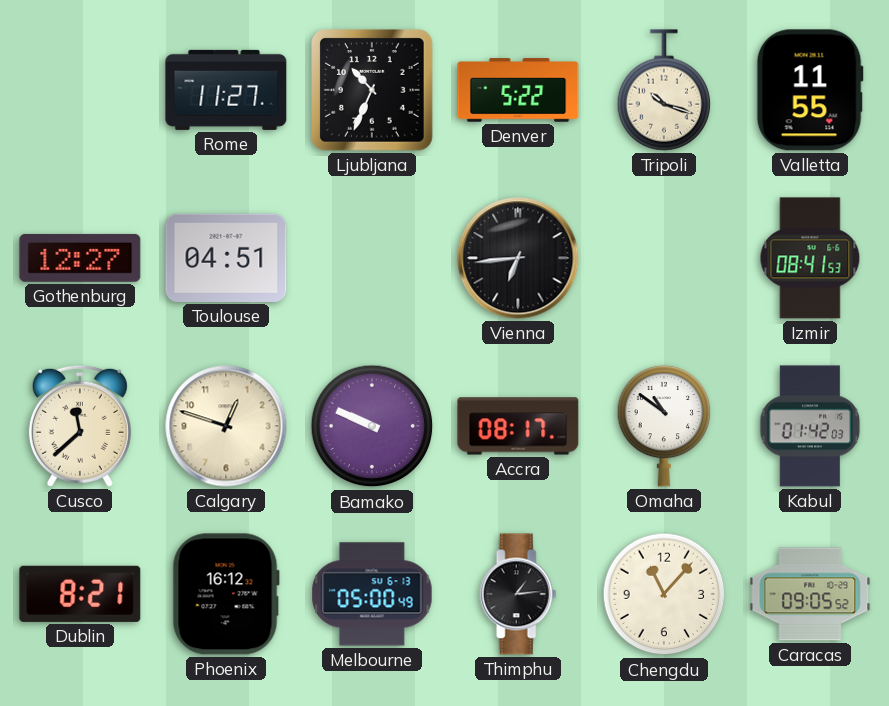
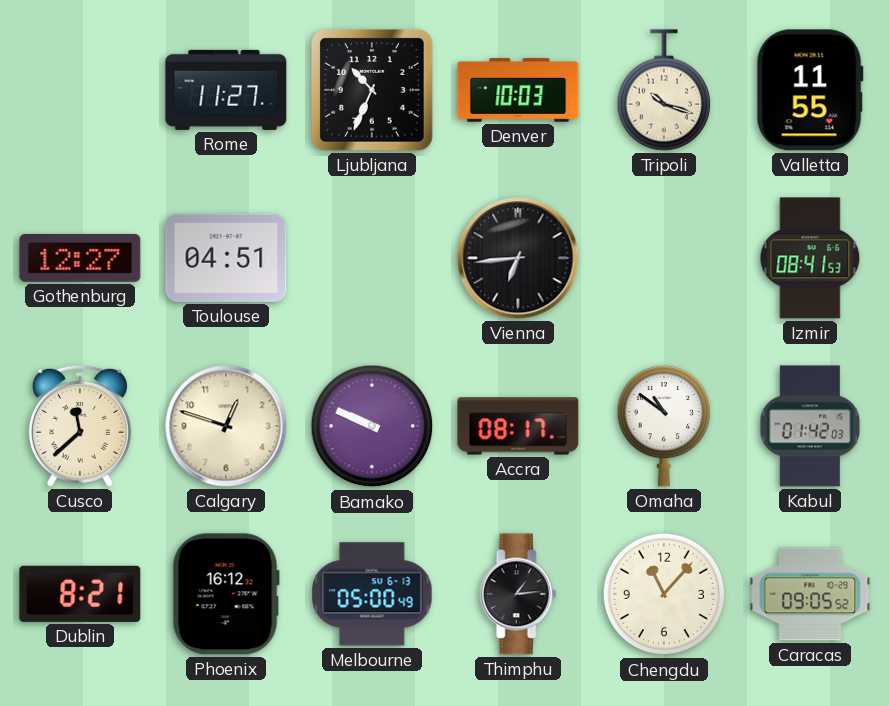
Denver: 5:22 -> 10:03 (518, 90)
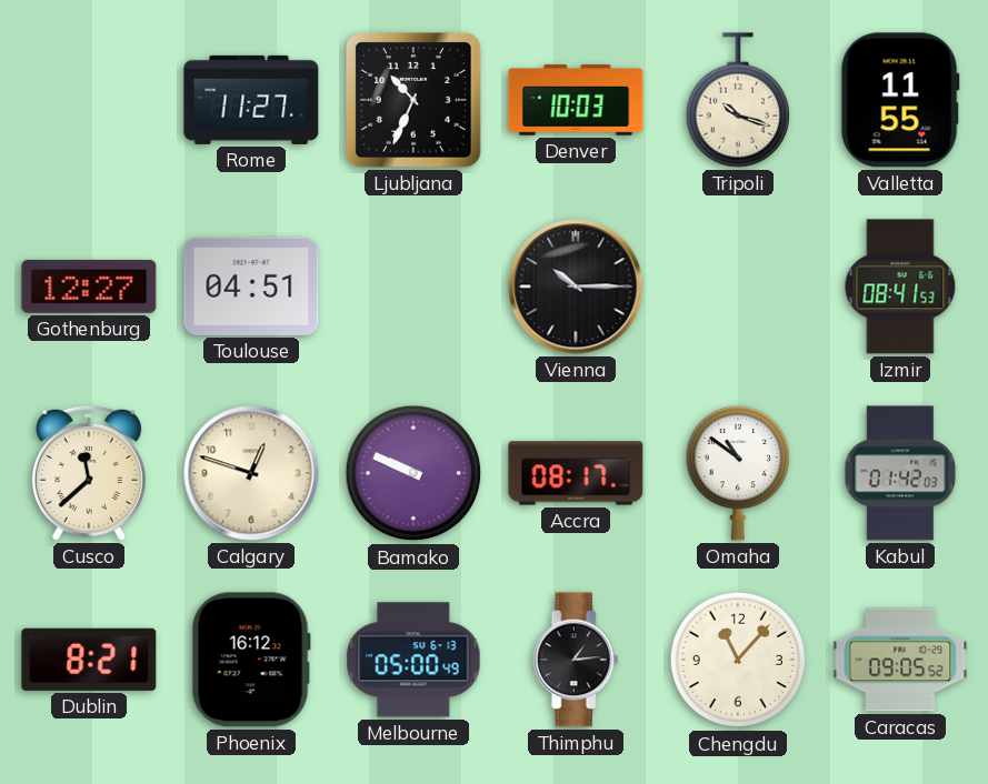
Vienna: 6:44 -> 10:15 (576, 287)
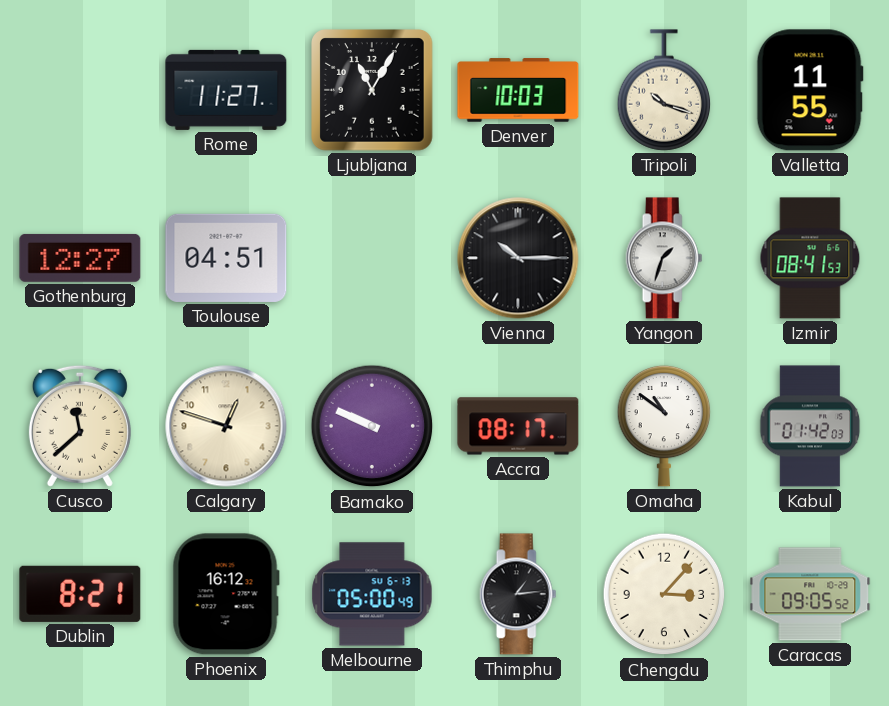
Ljubljana: 10:34 -> 11:05 (372, 90)
Yangon: none -> 1:33 (664, 258)
Chengdu: 11:07 -> 3:07 (664, 594)
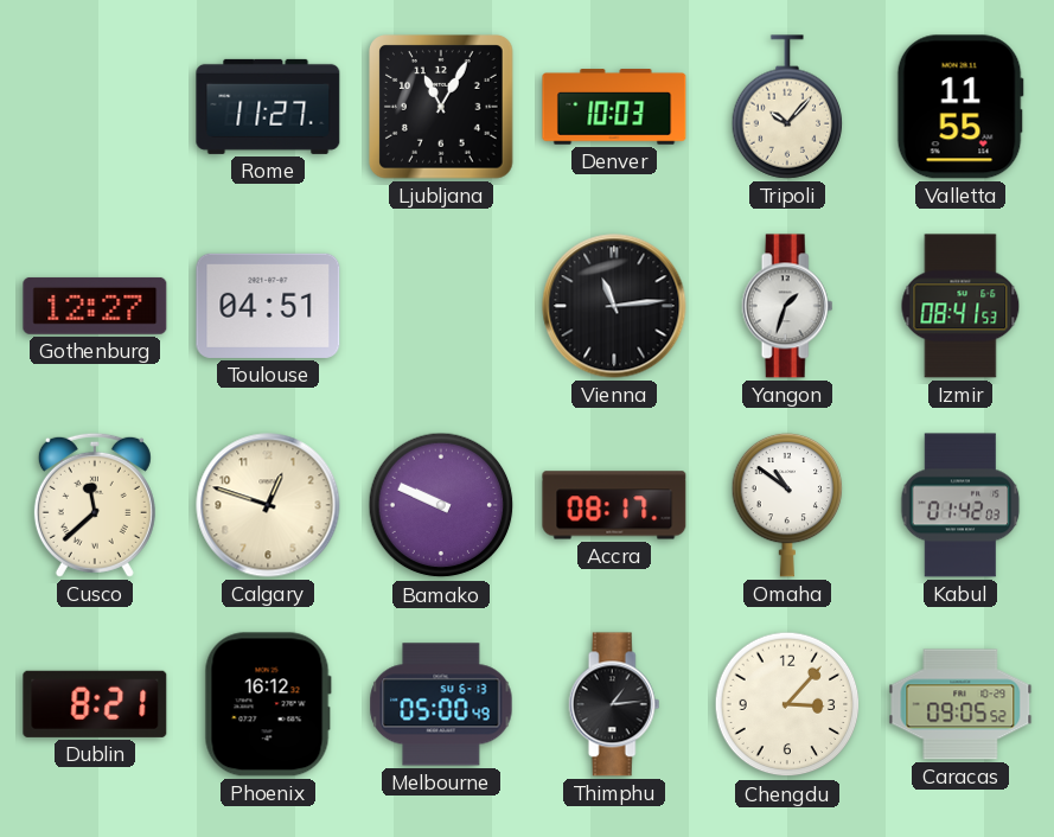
Tripoli: 10:18 -> 10:07 (787, 107)
Vienna: 10:15 -> 11:14 (614, 306)
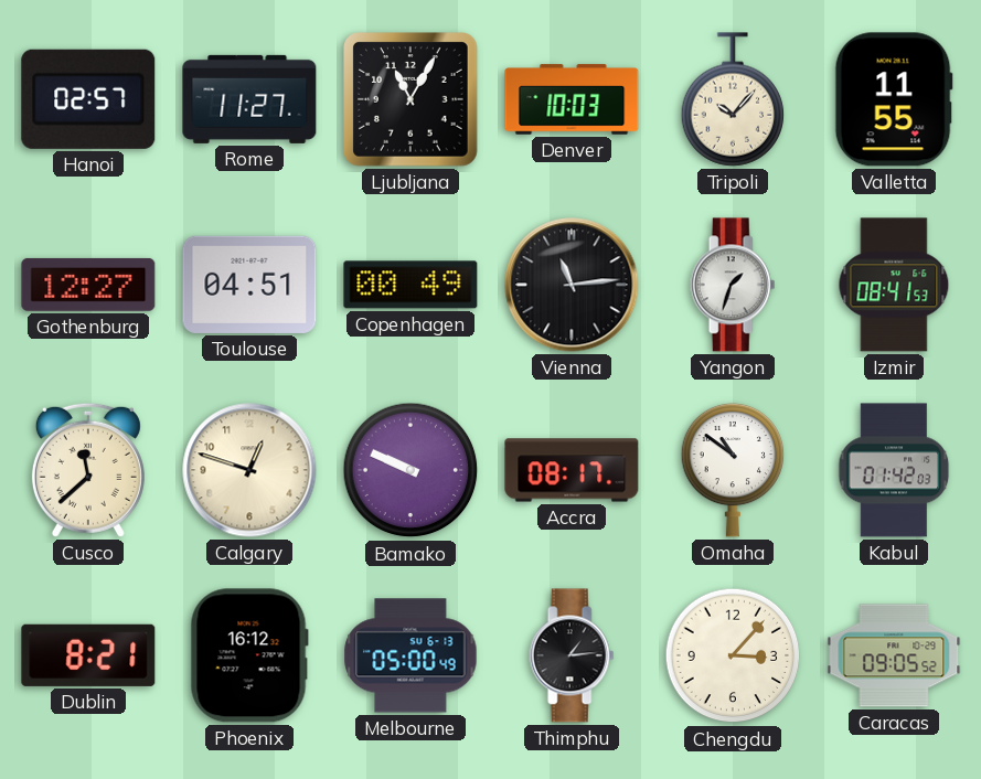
Hanoi: none -> 02:57 (88, 99)
Copenhagen: none -> 00:49 (410, 285)
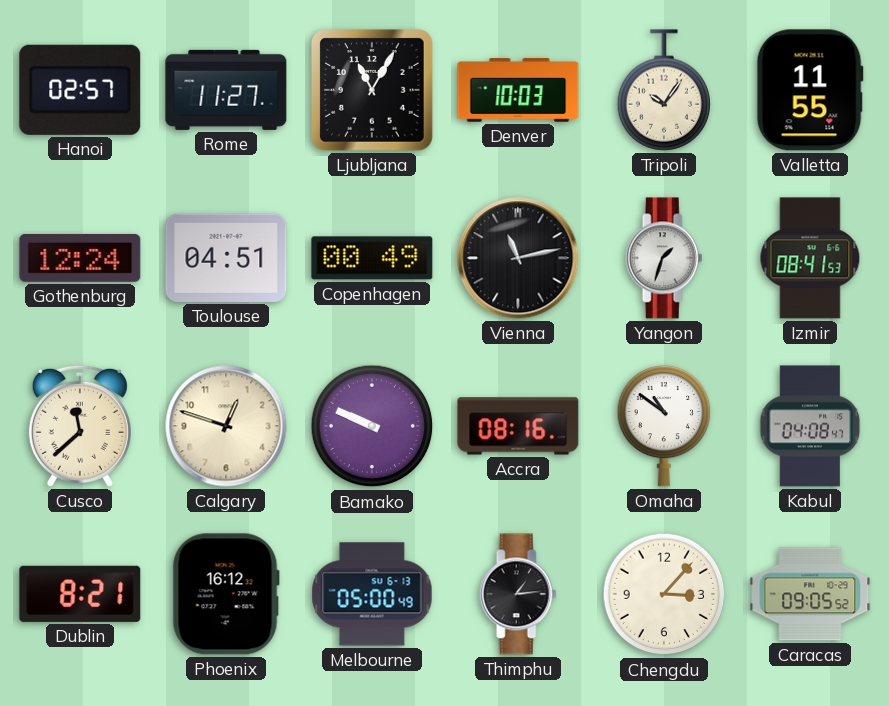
Tripoli: 10:07 -> 10:06 (664, 90)
Gothenburg: 12:27 -> 12:24 (80, 258)
Vienna: 11:14 -> 11:13 (518, 258)
Accra: 08:17 -> 08:16 (518, 426)
Kabul: 01:42 -> 04:08 (810, 426)
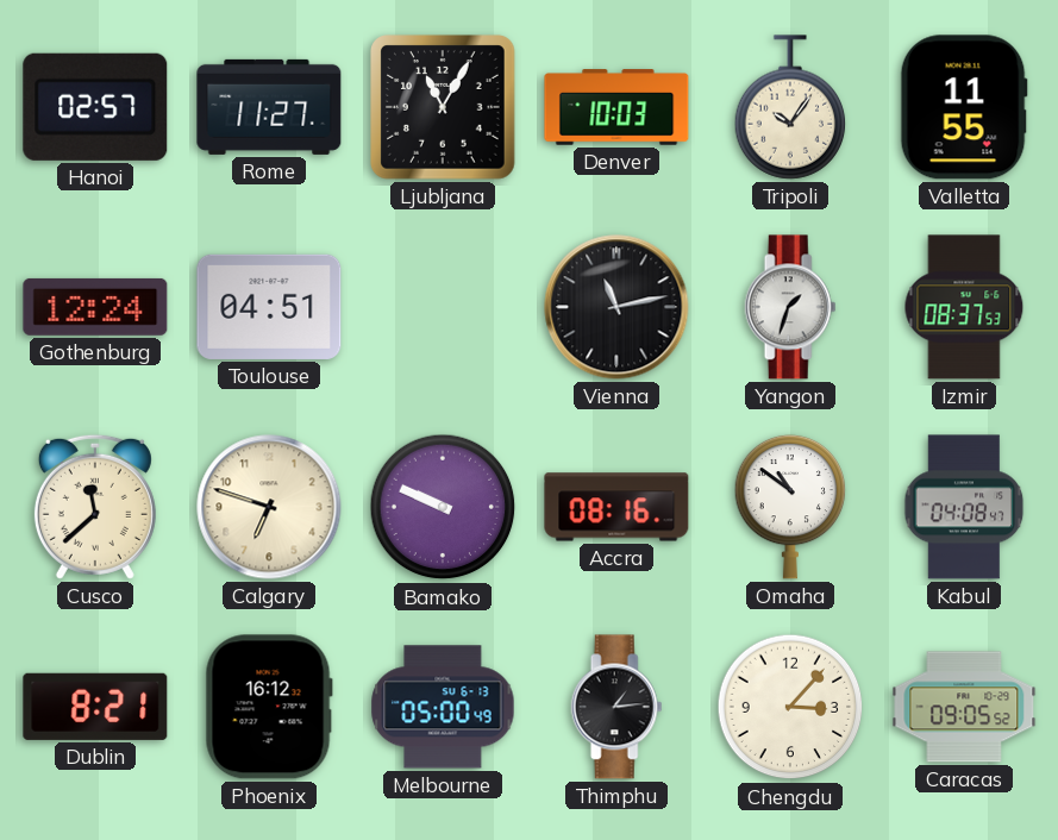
Copenhagen: 00:49 -> none (372, 258)
Izmir: 08:41 -> 08:37 (964, 307)
Calgary: 12:48 -> 6:48 (269, 507)
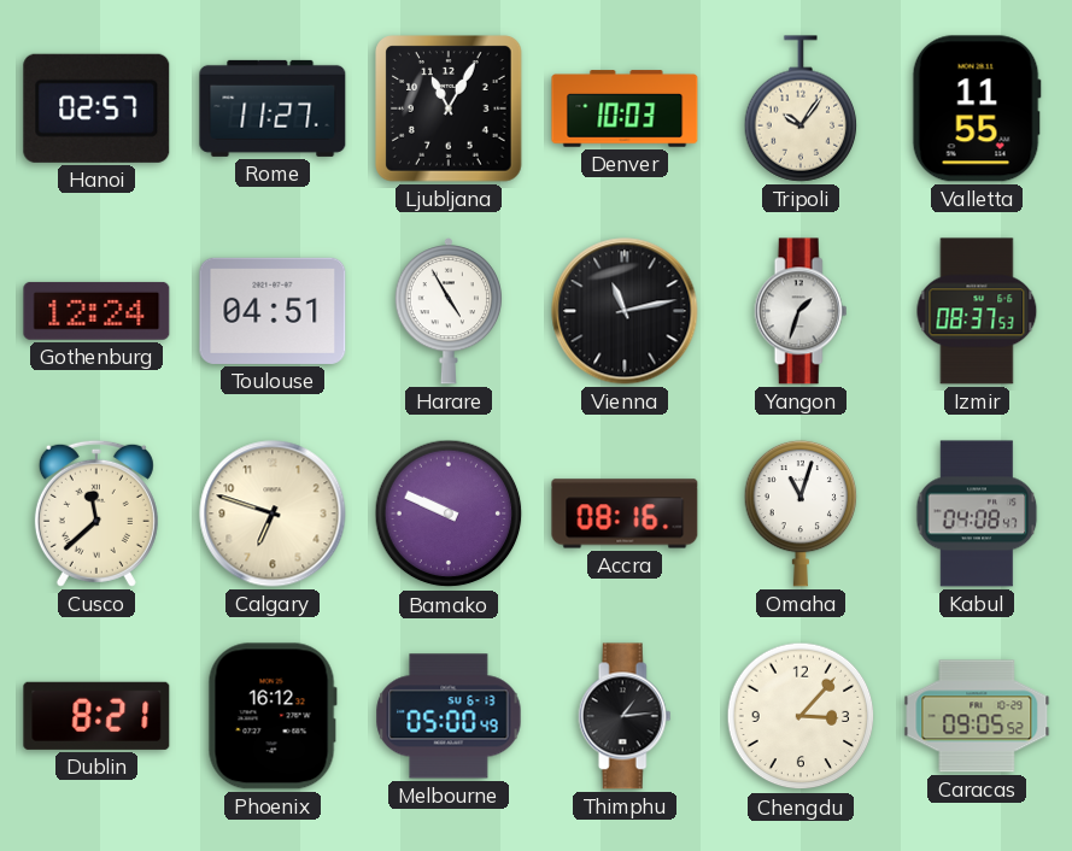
Harare: none -> 4:55 (447, 312)
Omaha: 10:51 -> 11:03 (801, 513)
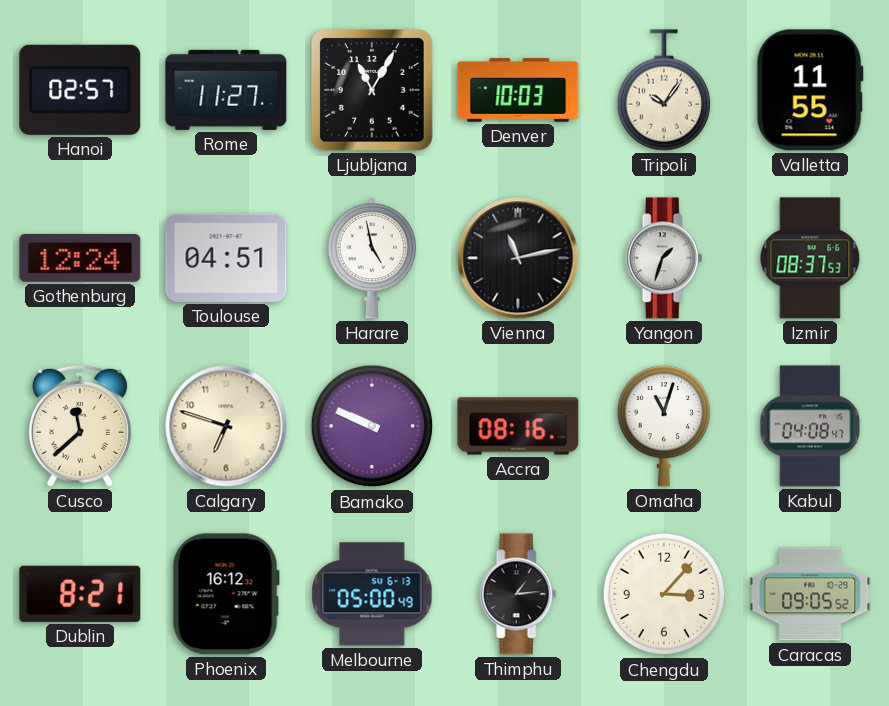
Harare: 4:55 -> 4:58 (371, 259)
